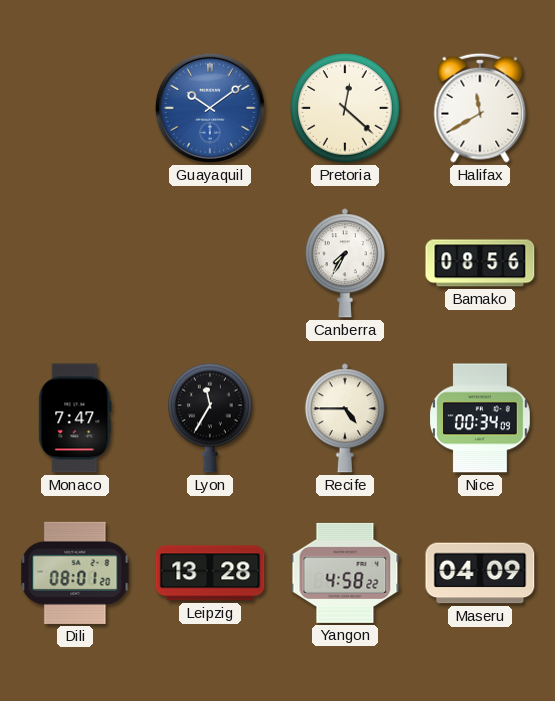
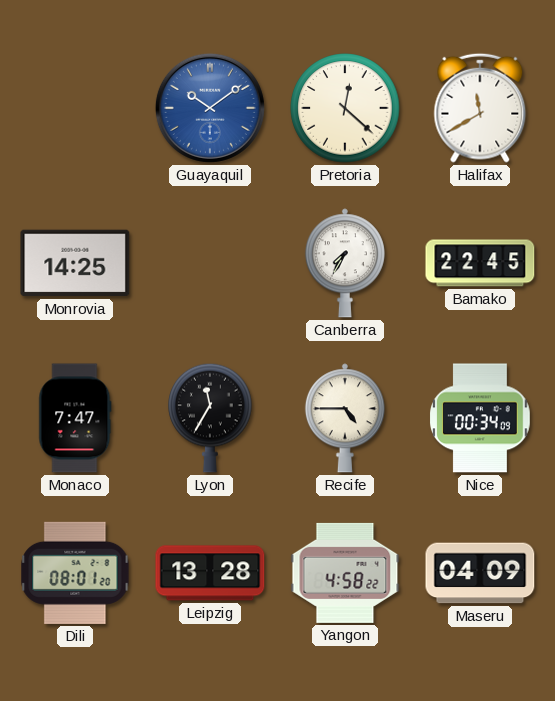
Monrovia: none -> 14:25 (75, 263)
Bamako: 08:56 -> 22:45 (480, 263)
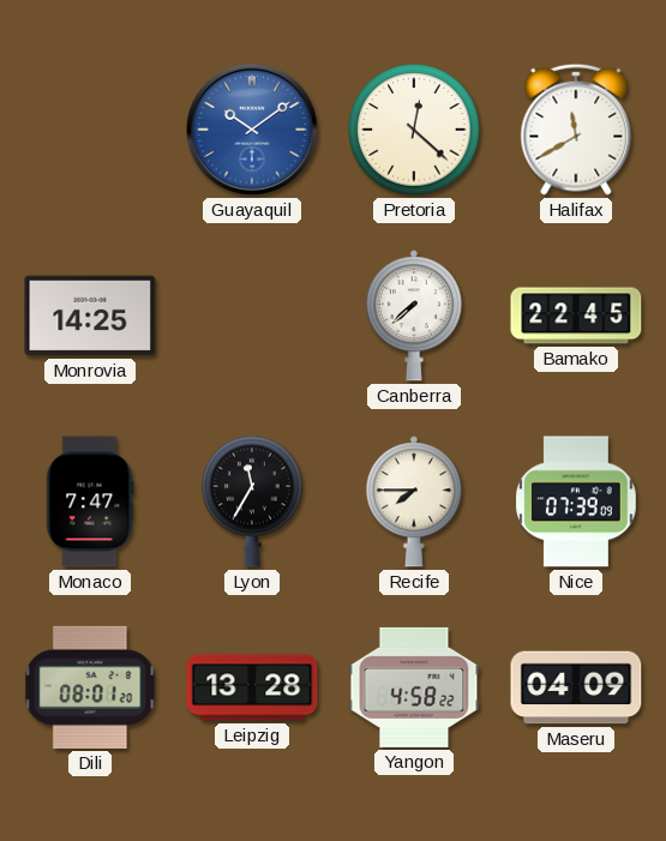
Canberra: 7:35 -> 7:38 (414, 316)
Recife: 4:45 -> 7:45 (414, 501)
Nice: 00:34 -> 07:39 (577, 501)
